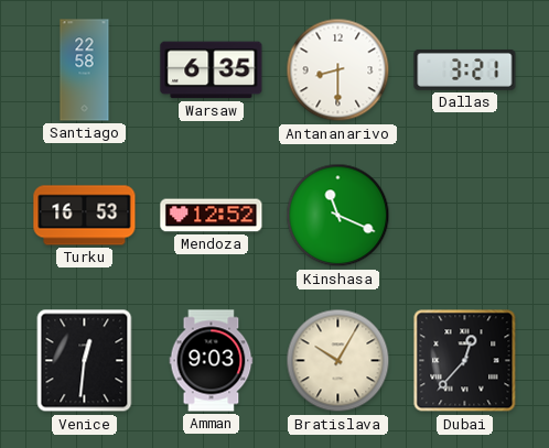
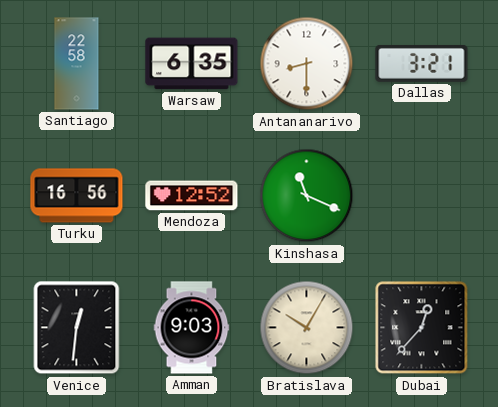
Turku: 16:53 -> 16:56 (77, 196)
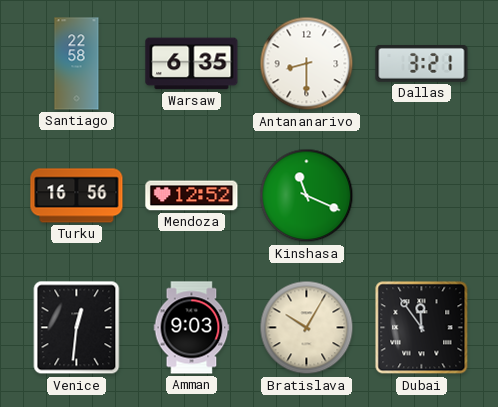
Dubai: 12:37 -> 11:54 (422, 328)
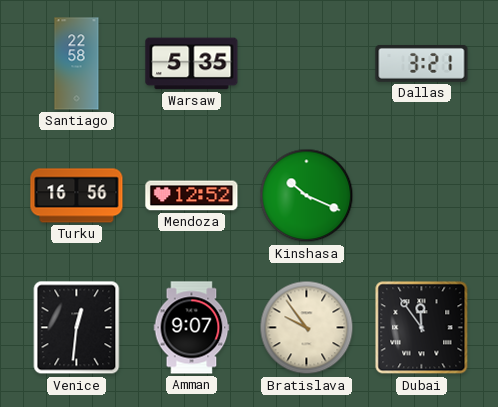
Warsaw: 6:35 -> 5:35 (192, 64)
Antananarivo: 8:30 -> none (307, 64)
Kinshasa: 11:19 -> 10:19 (307, 196)
Amman: 9:03 -> 9:07 (192, 328)
Bratislava: 10:05 -> 9:54 (307, 328)
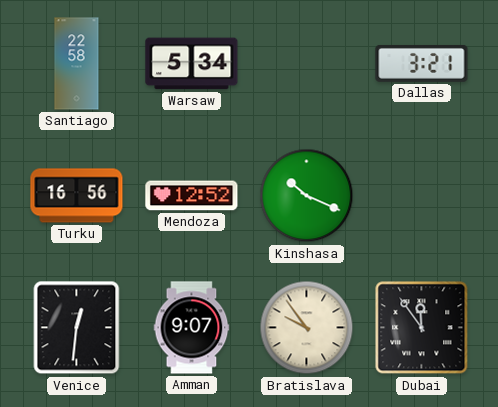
Warsaw: 5:35 -> 5:34 (192, 64)
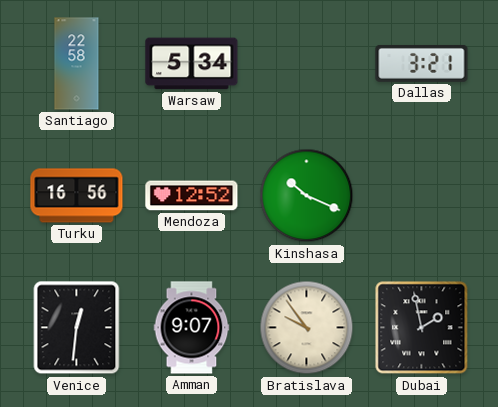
Dubai: 11:54 -> 1:58 (422, 328)
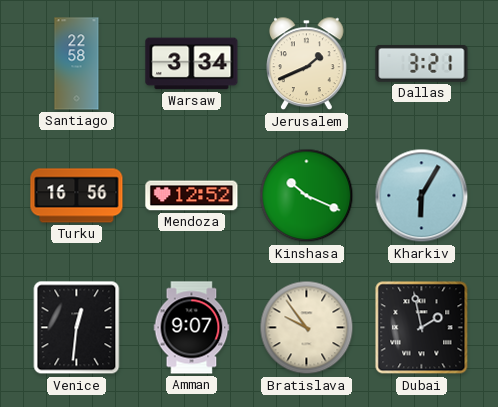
Warsaw: 5:34 -> 3:34 (192, 64)
Jerusalem: none -> 1:41 (307, 64)
Kharkiv: none -> 6:05 (422, 196)
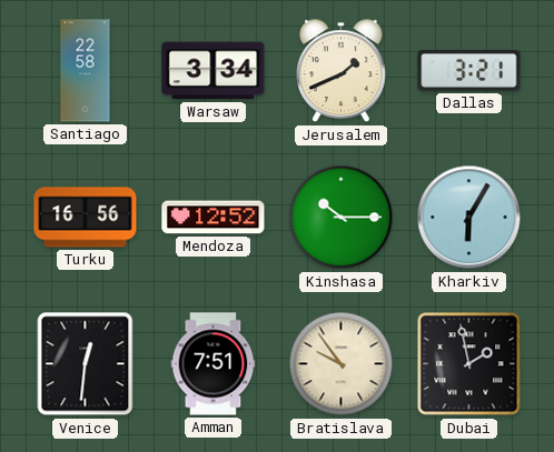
Kinshasa: 10:19 -> 10:15 (342, 218)
Amman: 9:07 -> 7:51 (214, 364)
